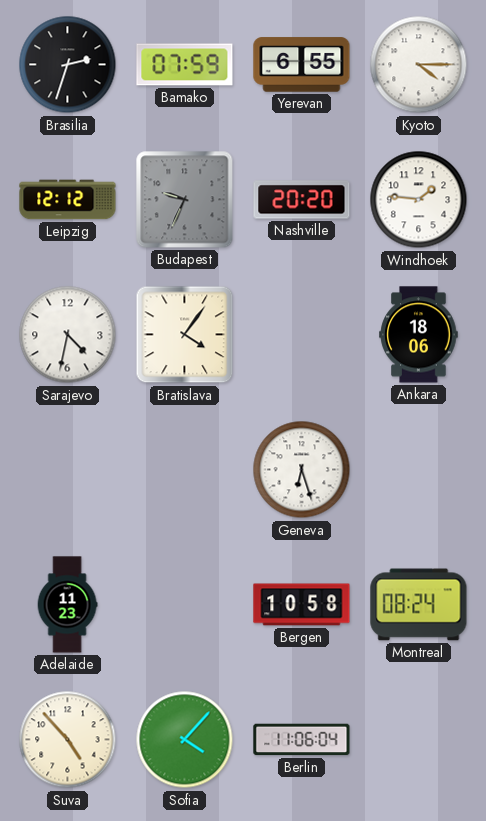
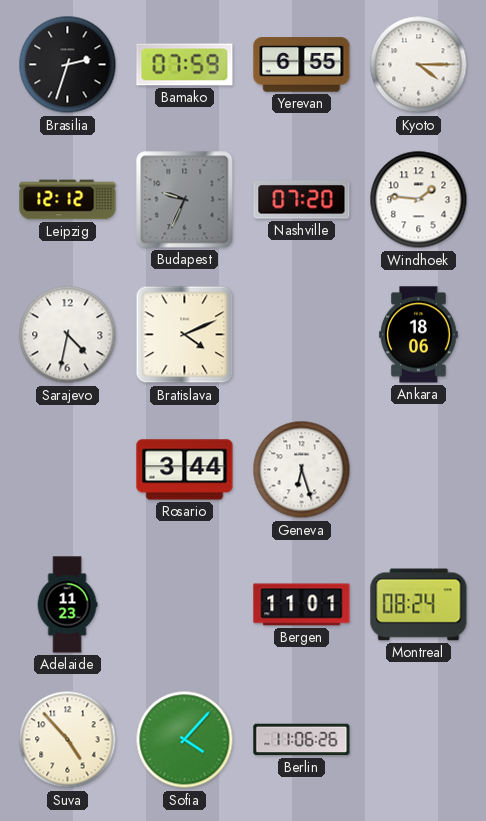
Nashville: 20:20 -> 07:20 (302, 200)
Bratislava: 4:06 -> 4:11 (185, 335)
Rosario: none -> 3:44 (185, 470)
Bergen: 10:58 -> 11:01 (302, 605)
Berlin: 11:06:04 -> 11:06:26 (302, 740)
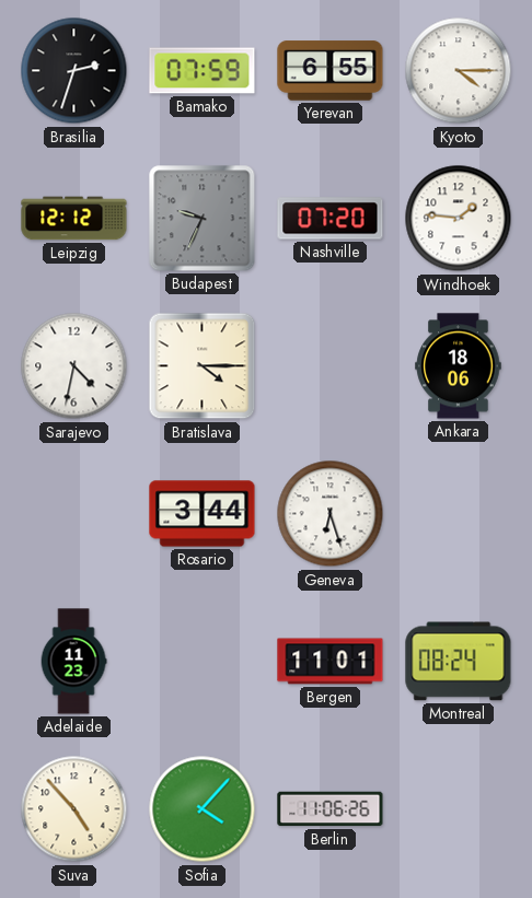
Bratislava: 4:11 -> 4:15 (203, 366)
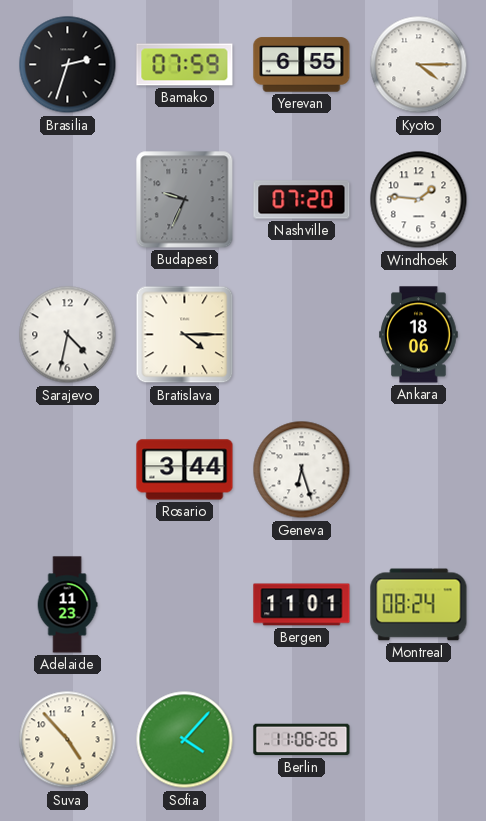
Leipzig: 12:12 -> none (74, 219)
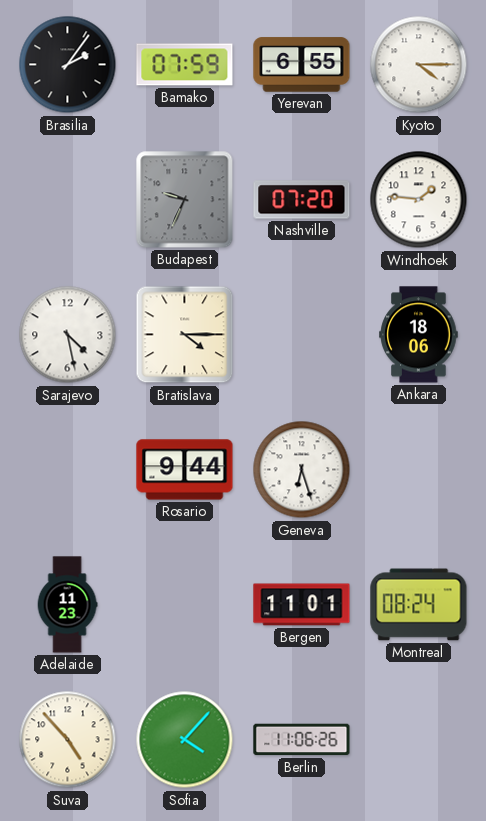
Brasilia: 2:33 -> 2:06 (68, 65)
Sarajevo: 4:32 -> 4:28 (68, 335)
Rosario: 3:44 -> 9:44 (185, 470)
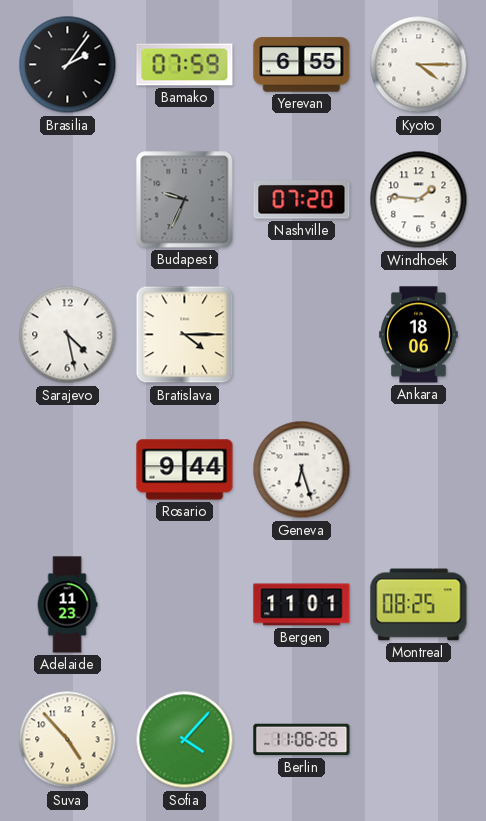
Montreal: 08:24 -> 08:25 (419, 605)
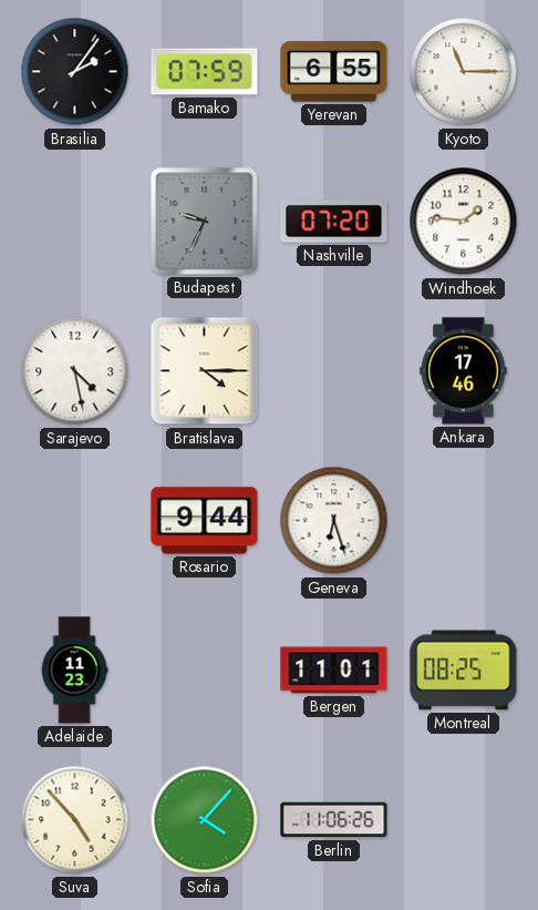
Kyoto: 4:15 -> 11:15 (464, 72)
Ankara: 18:06 -> 17:46 (464, 371)
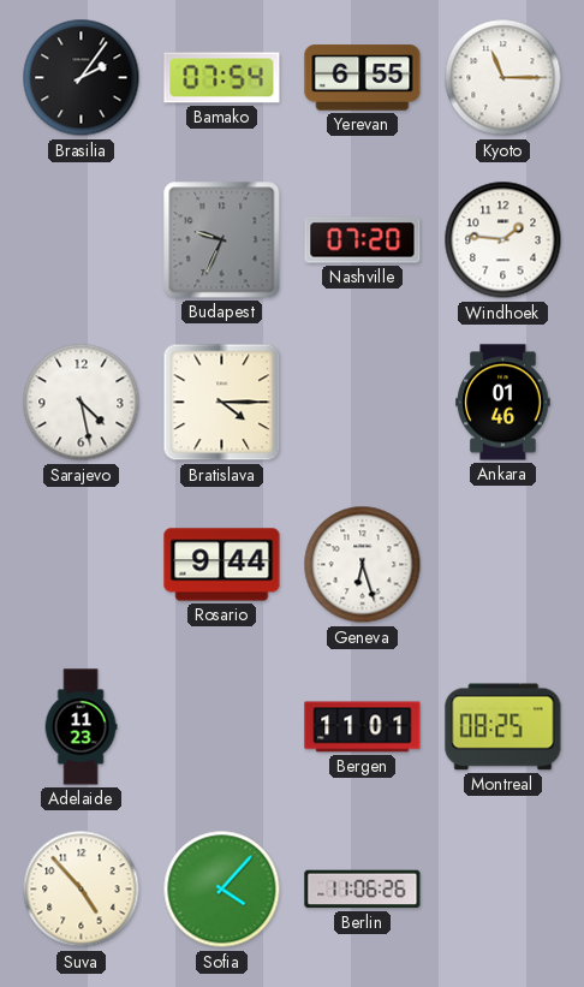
Bamako: 07:59 -> 07:54 (222, 78)
Ankara: 17:46 -> 01:46 (503, 403)
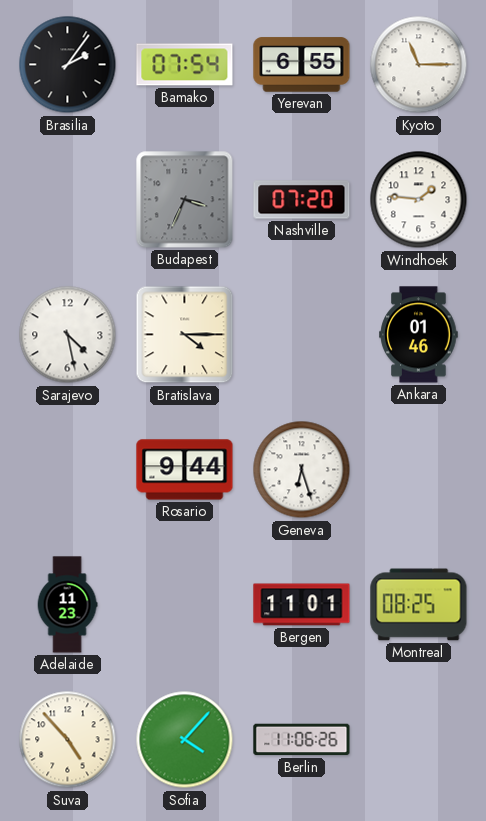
Budapest: 9:34 -> 3:34 (185, 200)
